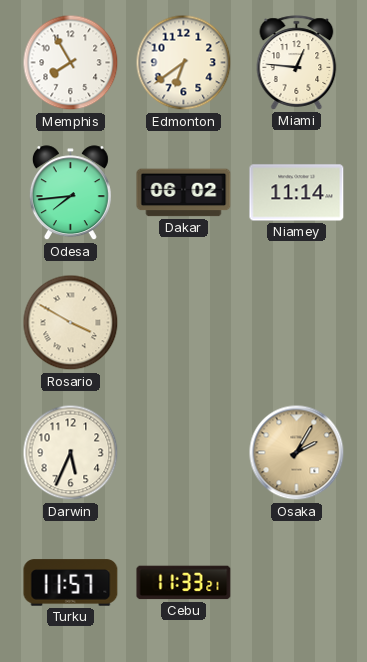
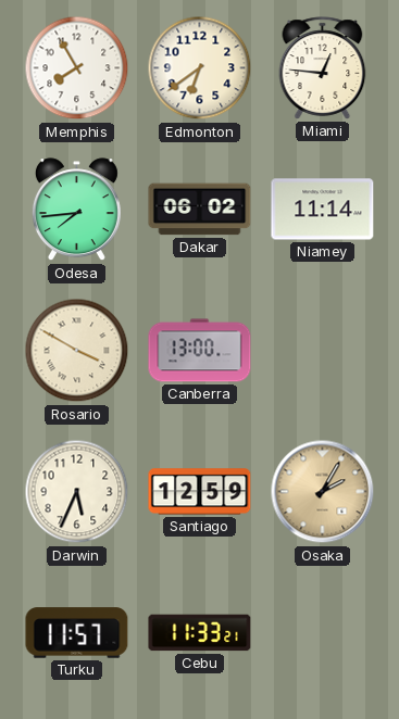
Canberra: none -> 13:00 (200, 351)
Santiago: none -> 12:59 (200, 492)
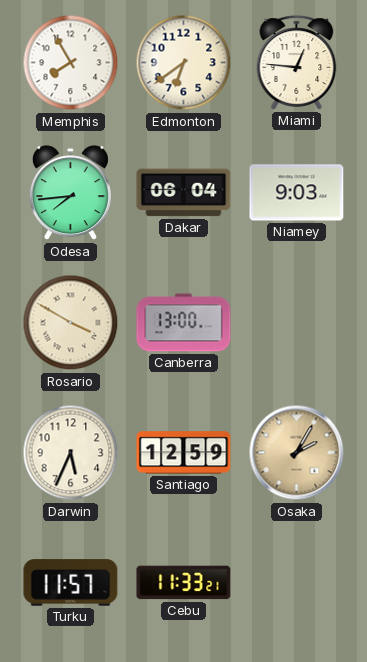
Dakar: 06:02 -> 06:04 (184, 193)
Niamey: 11:14 -> 9:03 (297, 193)
